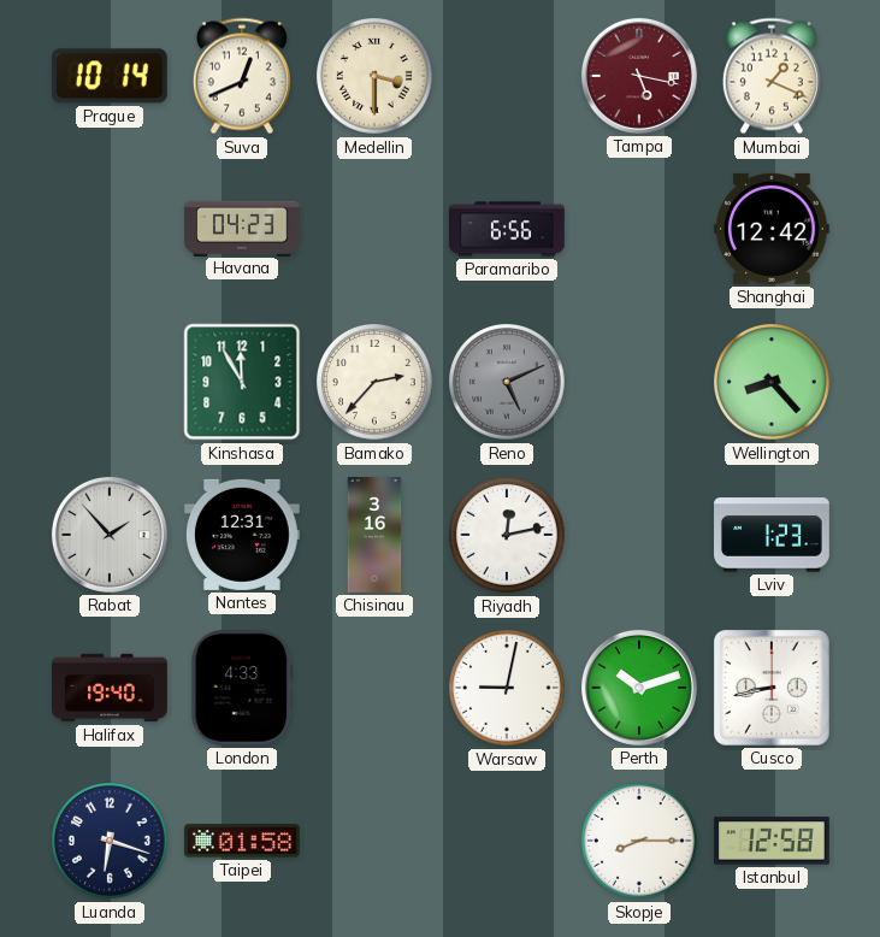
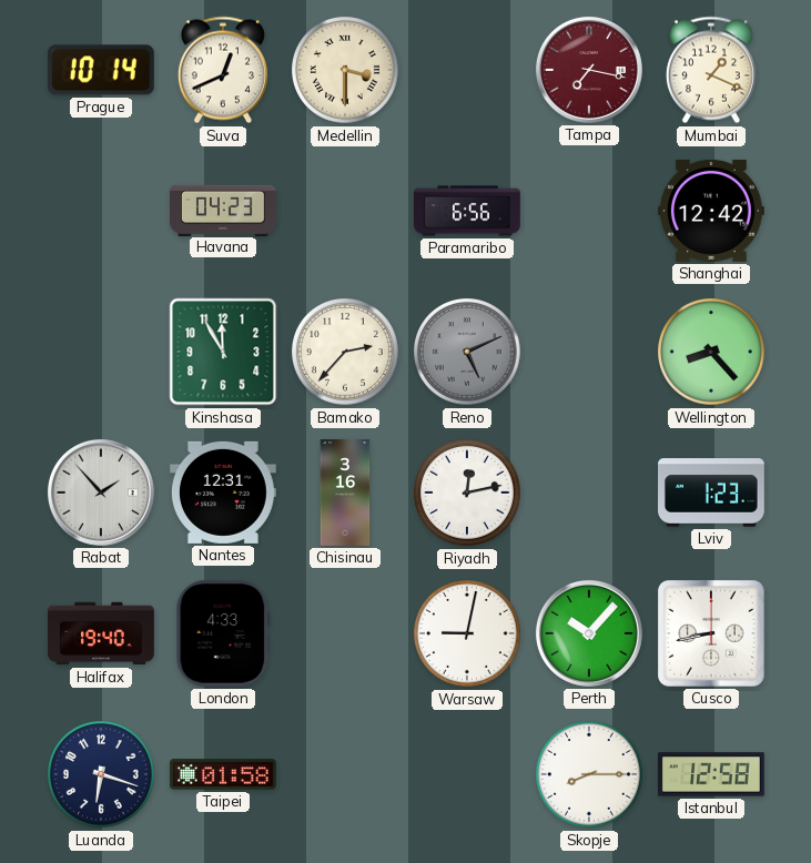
Tampa: 5:17 -> 7:17 (589, 70)
Perth: 10:12 -> 10:07 (589, 633)
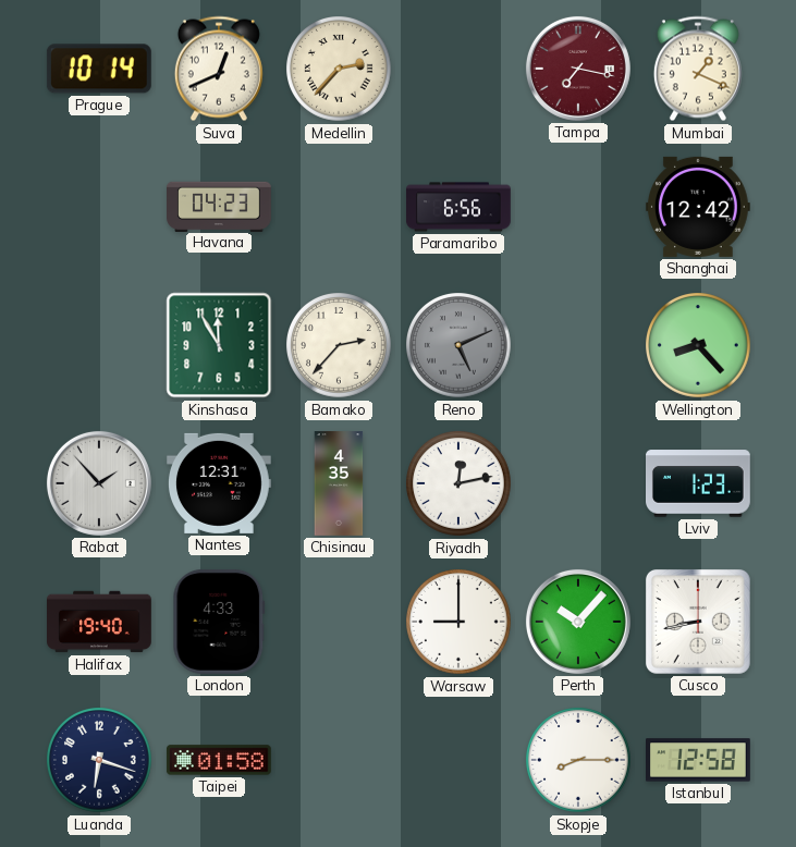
Medellin: 3:30 -> 2:37 (340, 70)
Chisinau: 3:16 -> 4:35 (339, 483)
Warsaw: 9:02 -> 9:00 (460, 623)
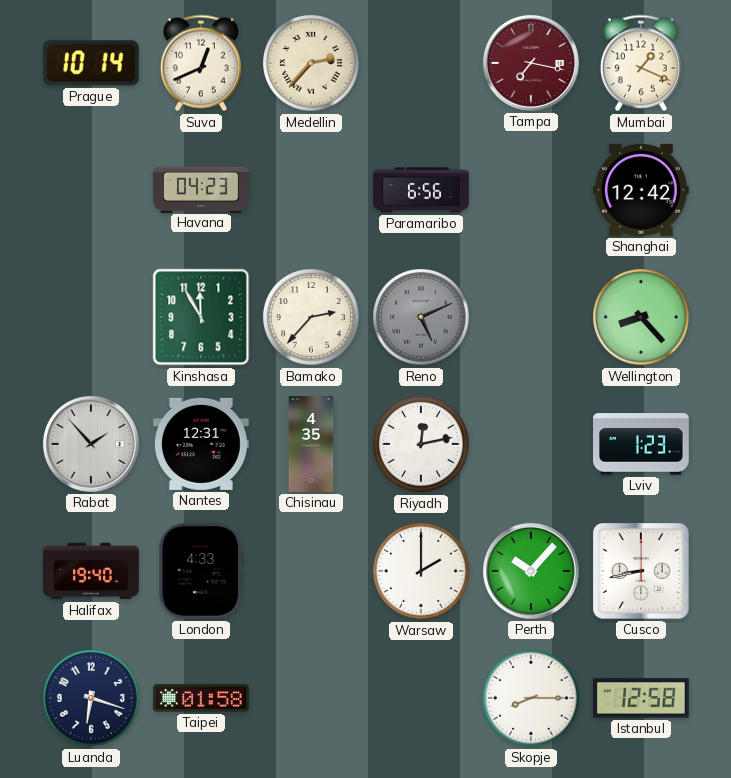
Warsaw: 9:00 -> 2:00 (422, 572)
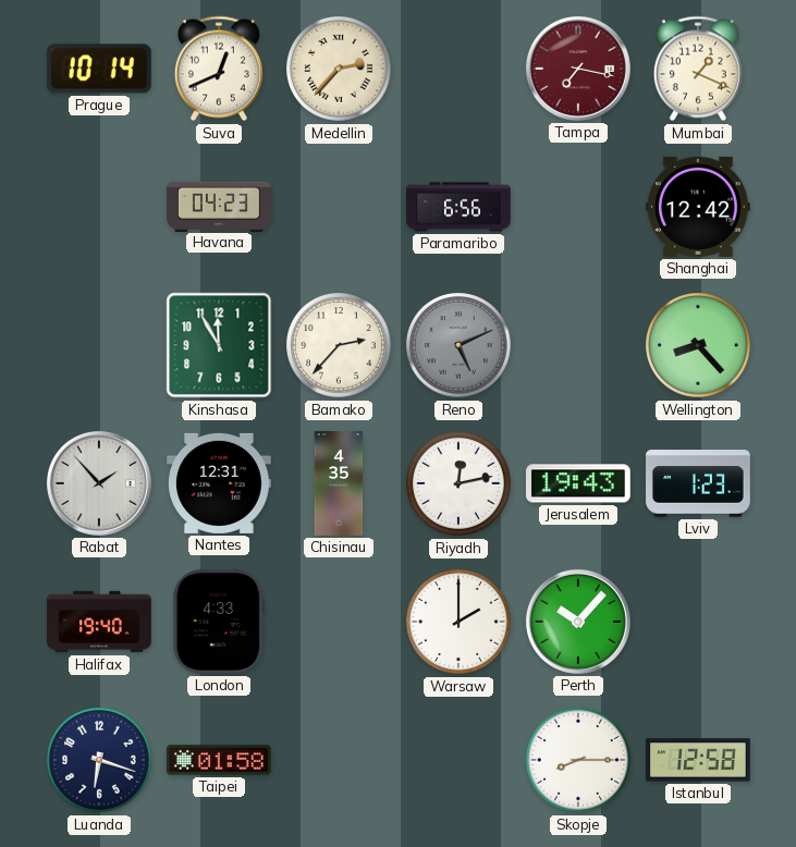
Jerusalem: none -> 19:43 (578, 483)
Cusco: 8:43 -> none (641, 571)
